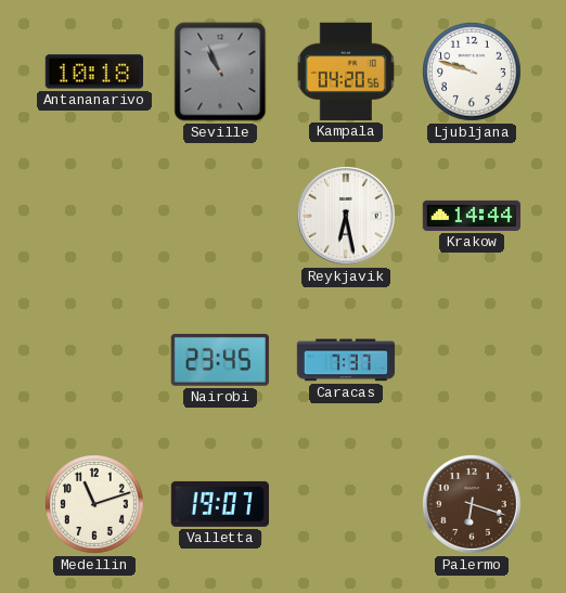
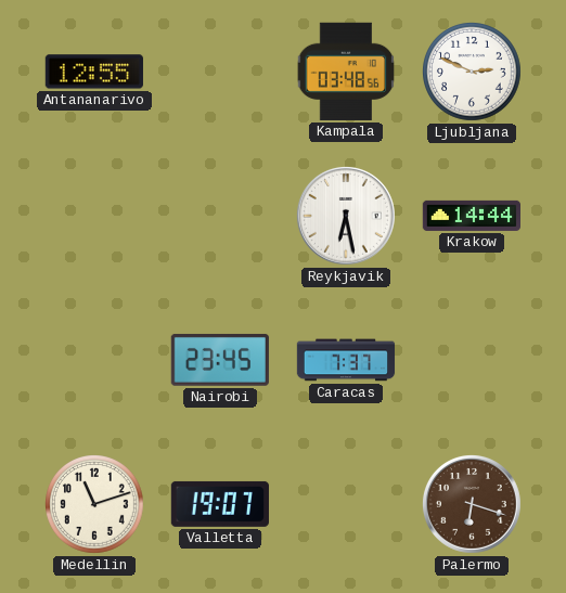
Antananarivo: 10:18 -> 12:55 (94, 72)
Seville: 10:56 -> none (220, 72)
Kampala: 04:20 -> 03:48 (346, 72)
Ljubljana: 9:48 -> 2:49 (473, 73)
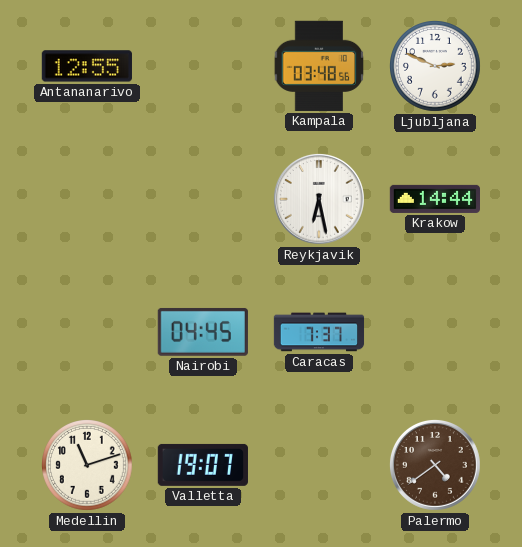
Nairobi: 23:45 -> 04:45 (203, 332)
Palermo: 6:18 -> 4:39 (435, 465)
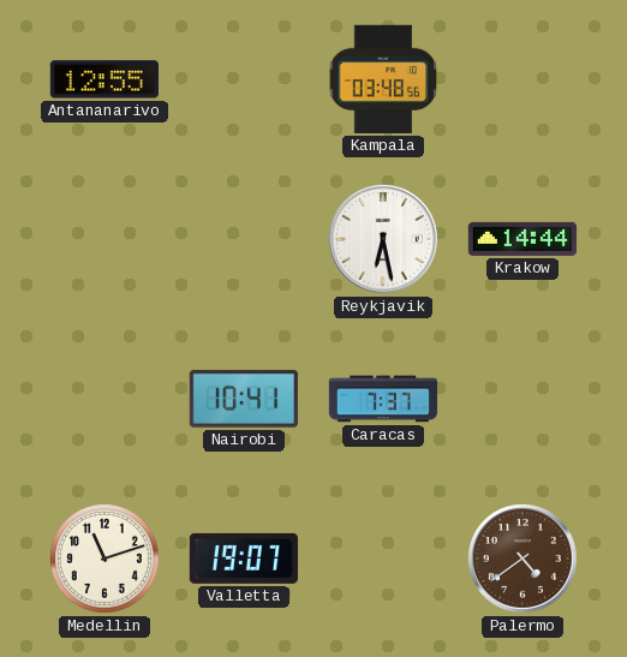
Ljubljana: 2:49 -> none (436, 67)
Nairobi: 04:45 -> 10:41 (244, 399)
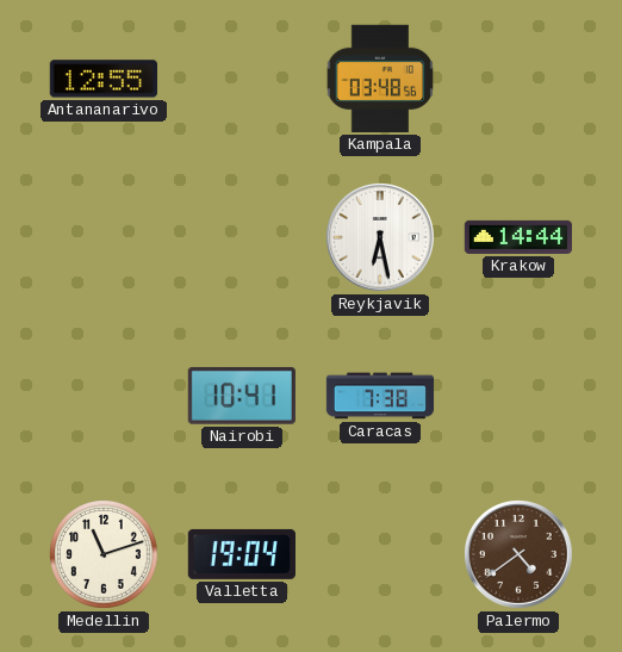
Caracas: 7:37 -> 7:38 (380, 396)
Valletta: 19:07 -> 19:04 (242, 554)
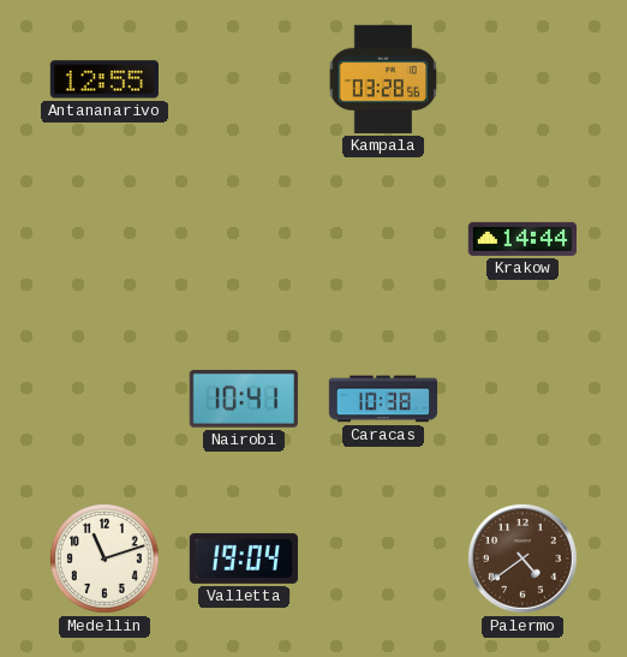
Kampala: 03:48 -> 03:28 (383, 79)
Reykjavik: 6:28 -> none (380, 237)
Caracas: 7:38 -> 10:38 (383, 399)
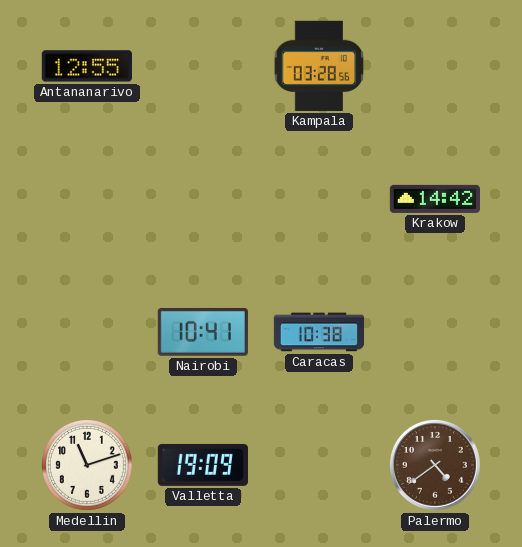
Krakow: 14:44 -> 14:42 (434, 199)
Valletta: 19:04 -> 19:09 (203, 465)
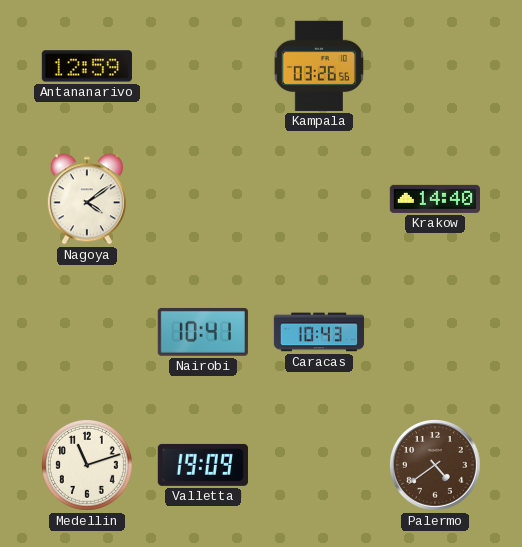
Antananarivo: 12:55 -> 12:59 (87, 66)
Kampala: 03:28 -> 03:26 (319, 66)
Nagoya: none -> 4:09 (87, 199)
Krakow: 14:42 -> 14:40 (434, 199)
Caracas: 10:38 -> 10:43 (319, 332)
